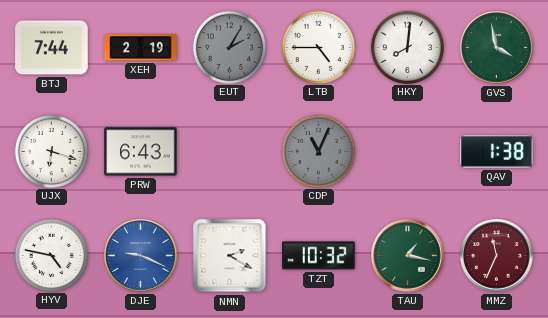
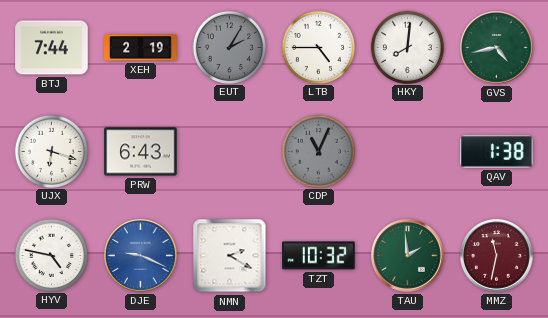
GVS: 3:58 -> 4:43 (497, 48)
TAU: 1:17 -> 1:59 (408, 256)
MMZ: 11:34 -> 11:32 (497, 256)
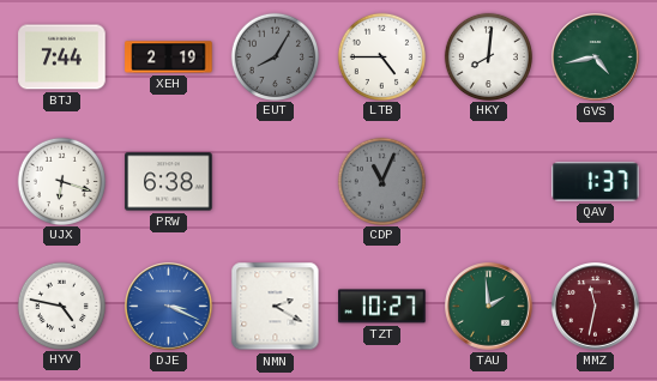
EUT: 2:05 -> 8:05 (275, 56)
PRW: 6:43 -> 6:38 (169, 182)
QAV: 1:38 -> 1:37 (596, 182)
DJE: 9:19 -> 3:19 (169, 307)
TZT: 10:32 -> 10:27 (382, 307)
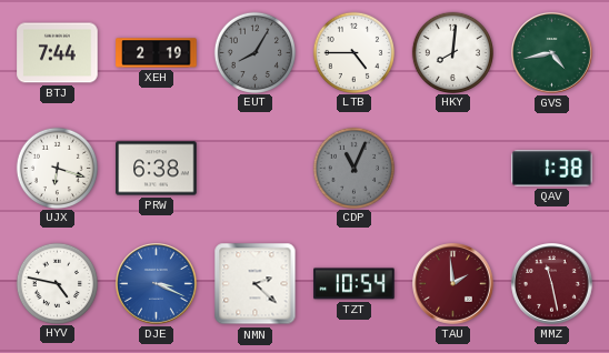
QAV: 1:37 -> 1:38 (552, 169)
NMN: 2:20 -> 2:22 (256, 284)
TZT: 10:27 -> 10:54 (355, 284)
TAU dial: green -> burgundy (453, 284)
MMZ: 11:32 -> 11:28 (552, 284)
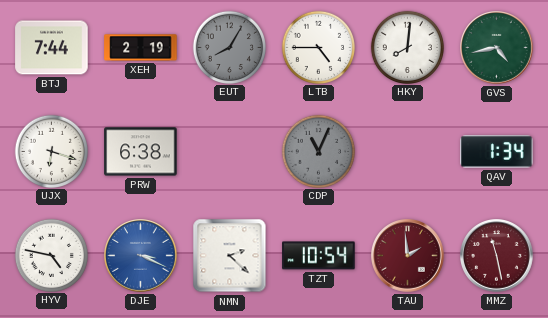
QAV: 1:38 -> 1:34 (497, 152)
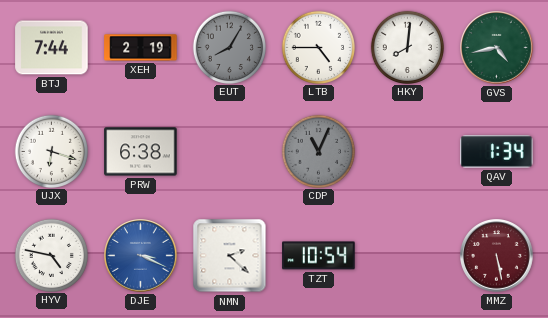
TAU: 1:59 -> none (408, 256)
MMZ: 11:28 -> 5:28 (497, 256)
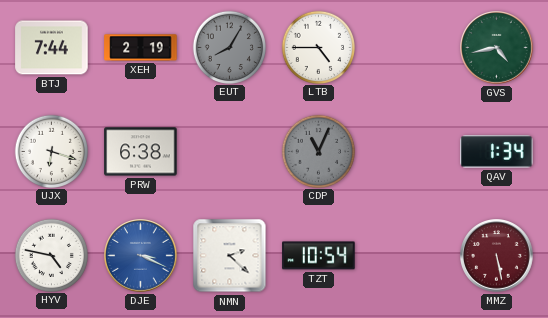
HKY: 8:01 -> none (407, 47)
